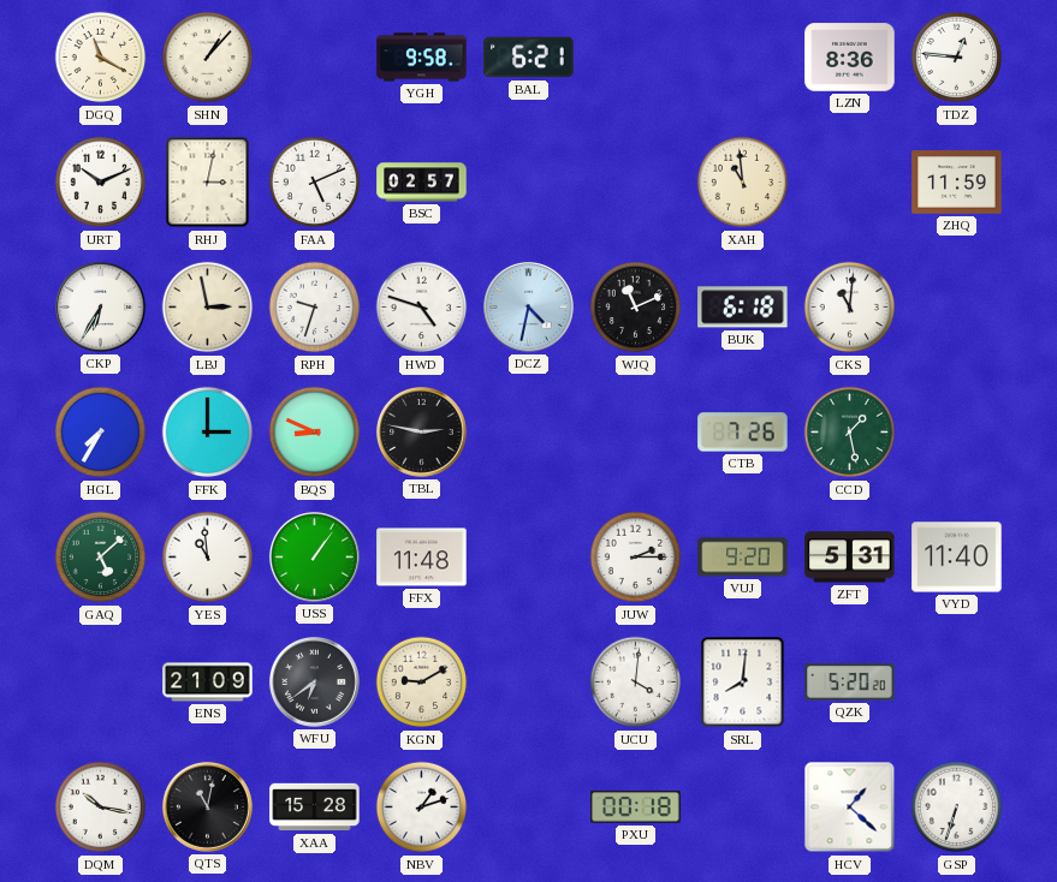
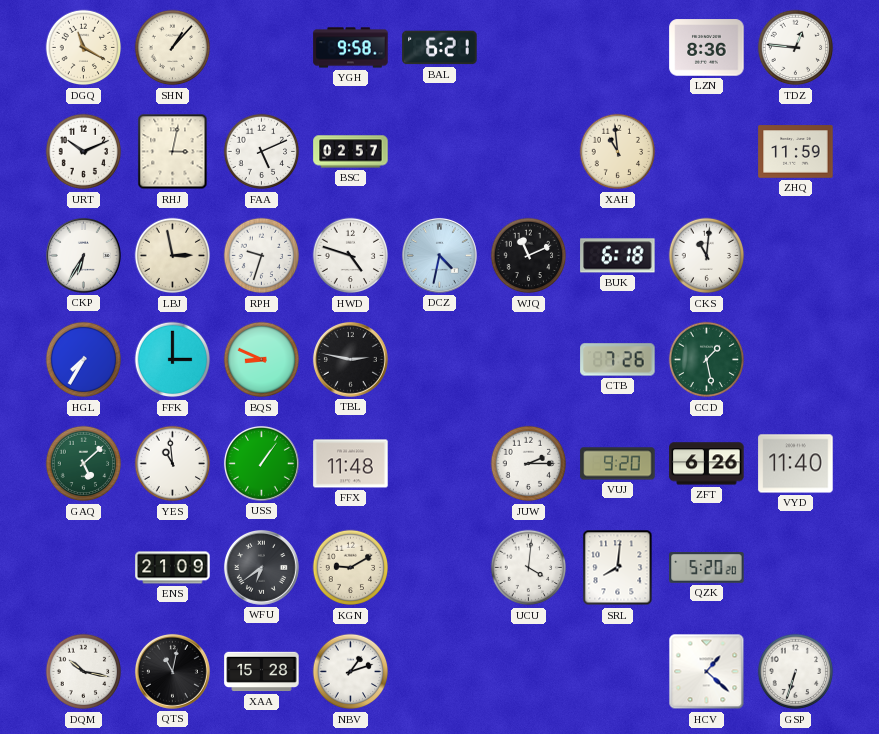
ZFT: 5:31 -> 6:26 (707, 464)
PXU: 00:18 -> none (636, 807)
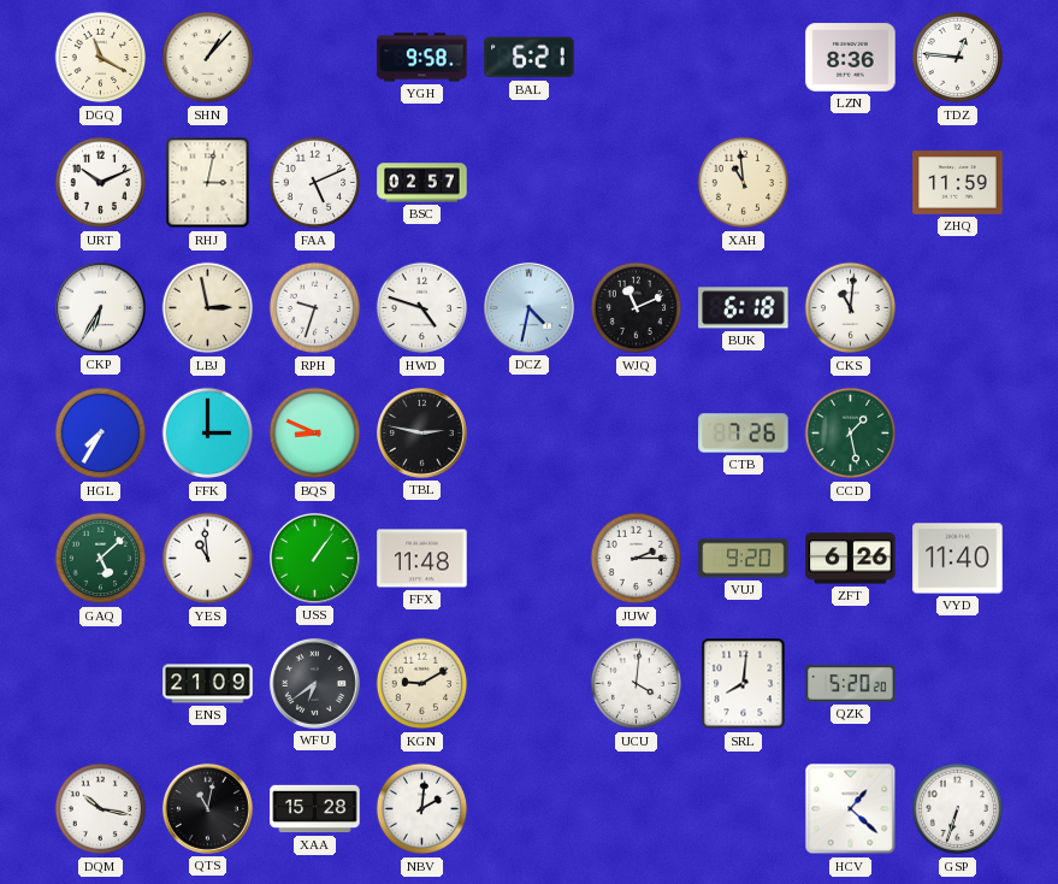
NBV: 1:12 -> 2:01 (422, 809)
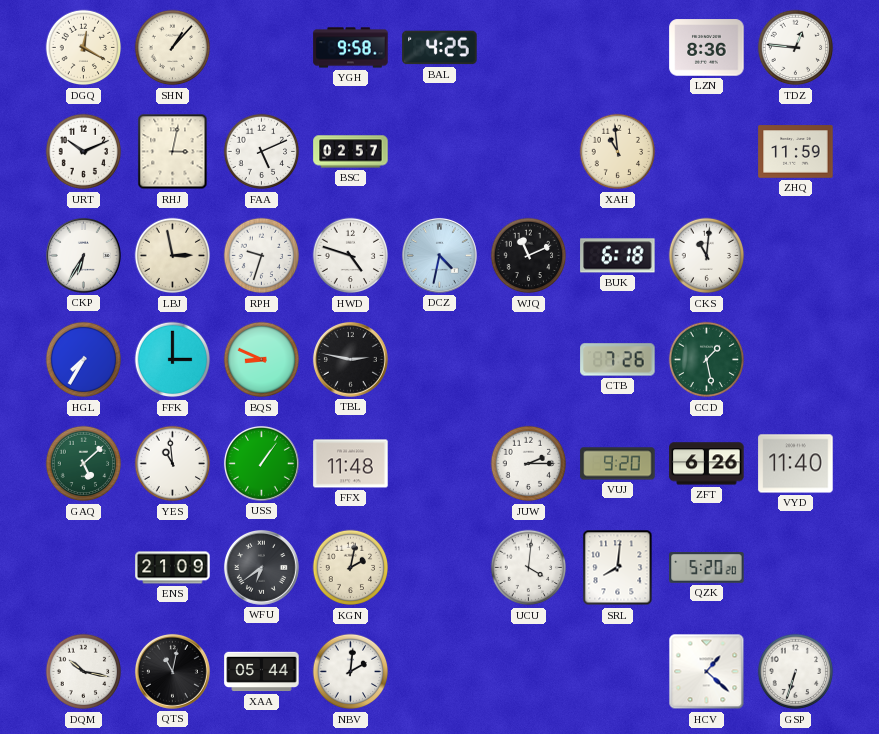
DGQ: 11:20 -> 12:20 (84, 48)
BAL: 6:21 -> 4:25 (440, 48)
KGN: 9:10 -> 2:02 (351, 568)
XAA: 15:28 -> 05:44 (262, 672)
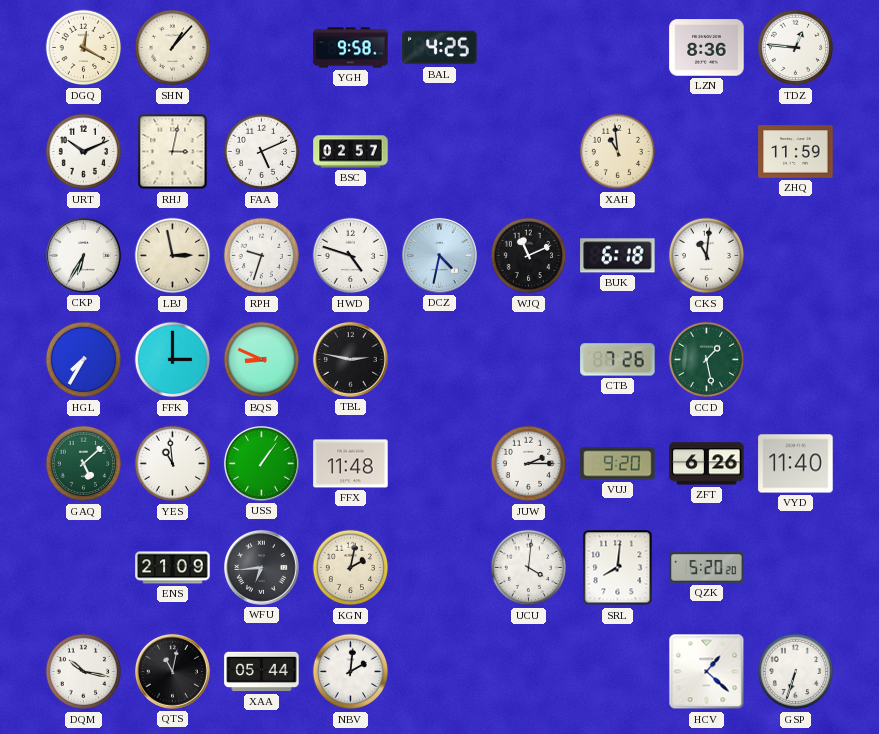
WFU: 6:39 -> 6:44 (261, 567)
